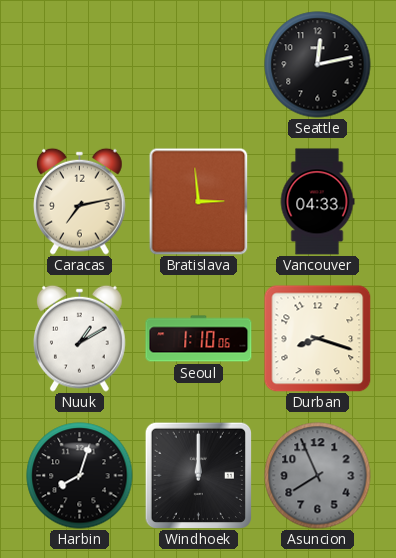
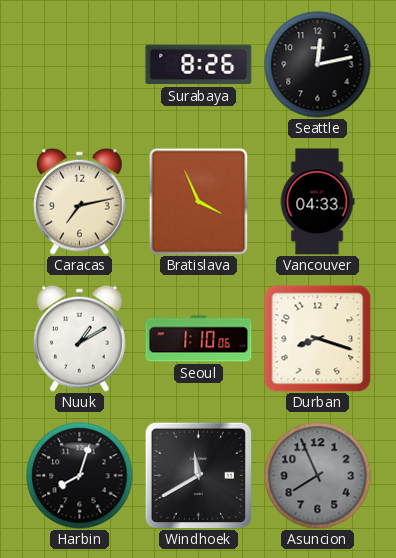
Surabaya: none -> 8:26 (199, 65)
Bratislava: 2:59 -> 3:56 (199, 201)
Windhoek: 12:00 -> 11:40 (198, 475)
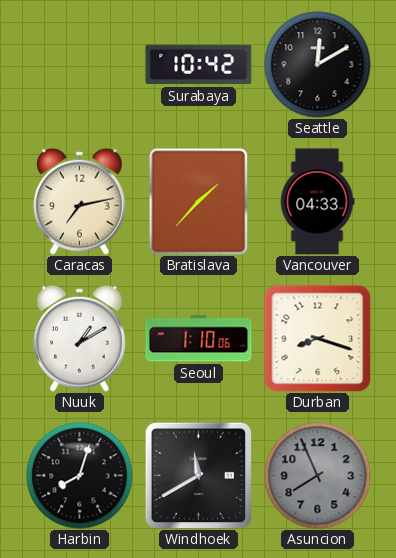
Surabaya: 8:26 -> 10:42 (199, 65)
Seattle: 12:13 -> 12:10 (318, 65)
Bratislava: 3:56 -> 1:37 (199, 201)
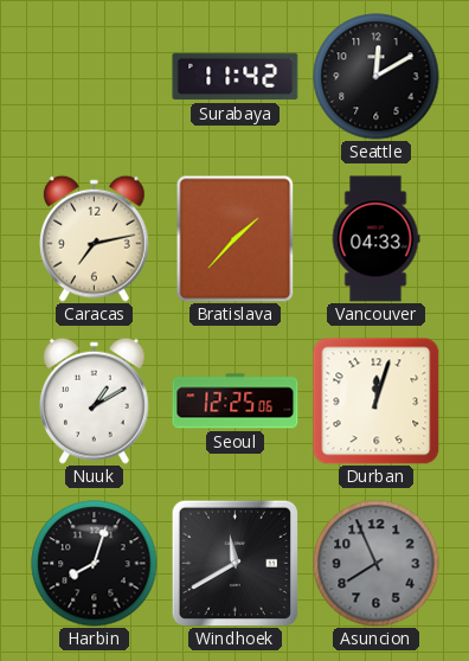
Surabaya: 10:42 -> 11:42 (236, 77)
Seoul: 1:10 -> 12:25 (236, 402)
Durban: 8:18 -> 12:03 (375, 400)
